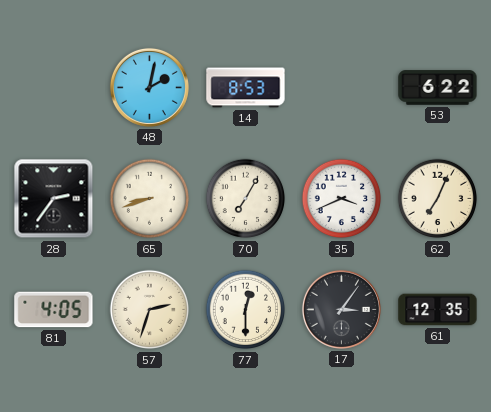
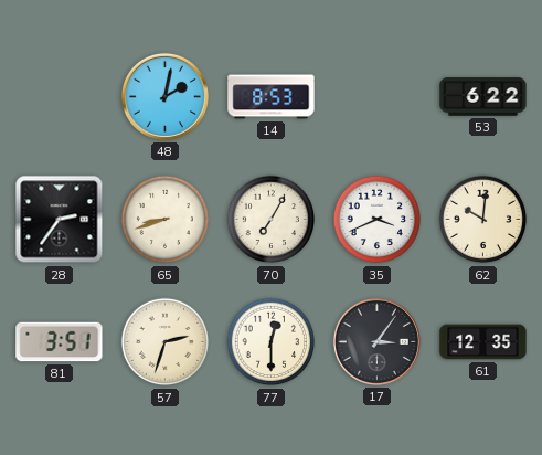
62: 7:04 -> 10:01 (483, 220)
81: 4:05 -> 3:51 (60, 342)
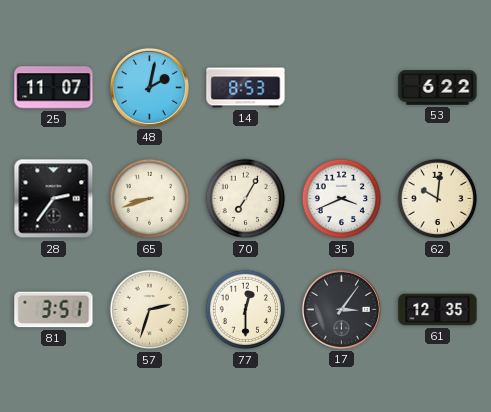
25: none -> 11:07 (54, 88)
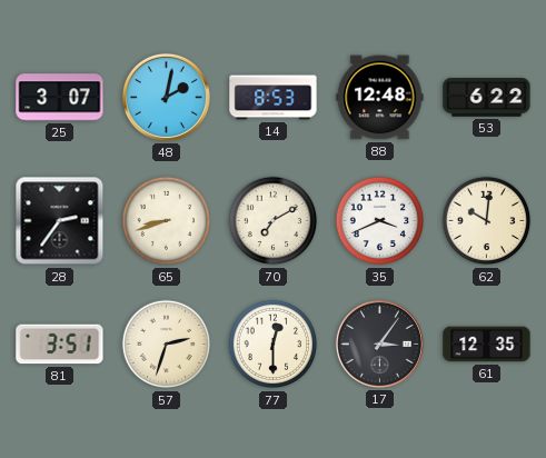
25: 11:07 -> 3:07 (60, 98)
88: none -> 12:48 (380, 98)
70: 7:05 -> 7:10 (274, 221)
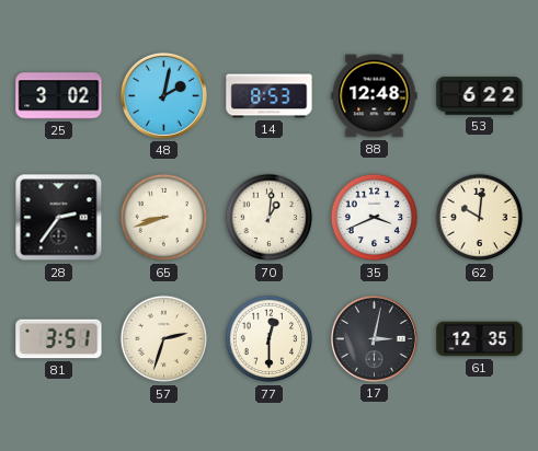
25: 3:07 -> 3:02 (59, 96)
70: 7:10 -> 1:01 (270, 218)
17: 3:06 -> 3:02 (374, 338)
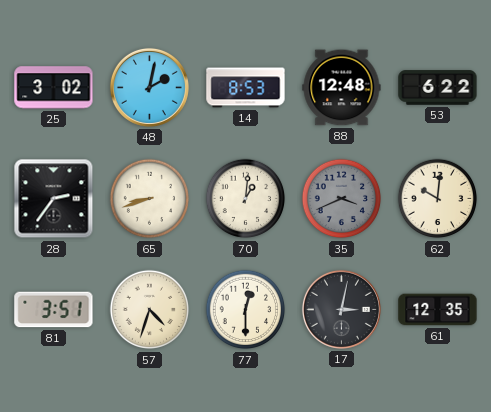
35 dial: white -> grey (342, 199)
57: 2:33 -> 4:33 (150, 310)
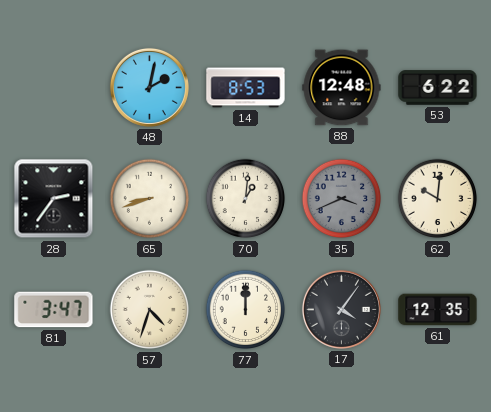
25: 3:02 -> none (54, 88)
81: 3:51 -> 3:47 (54, 310)
77: 12:30 -> 12:00 (246, 310)
17: 3:02 -> 4:06 (341, 309)
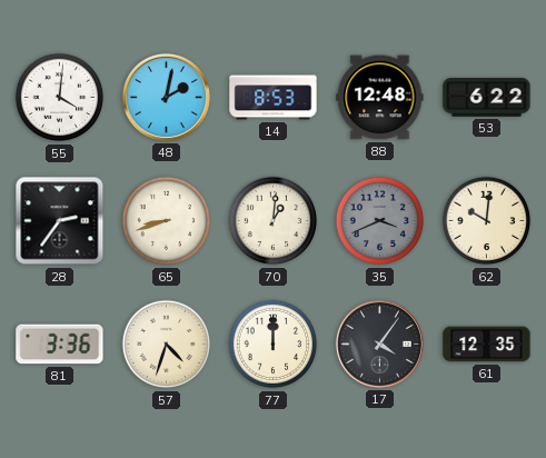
55: none -> 4:01 (60, 98)
81: 3:47 -> 3:36 (60, 345)
